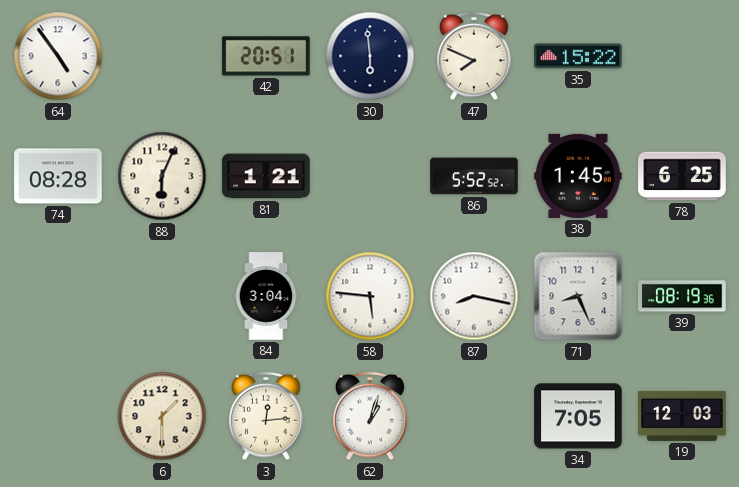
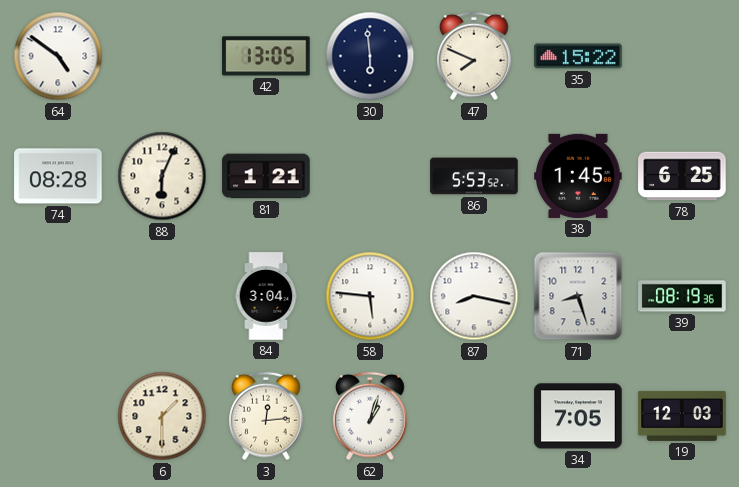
64: 4:54 -> 4:51 (58, 56)
42: 20:51 -> 13:05 (266, 56)
86: 5:52 -> 5:53 (474, 176)
71: 8:26 -> 8:27 (578, 296)
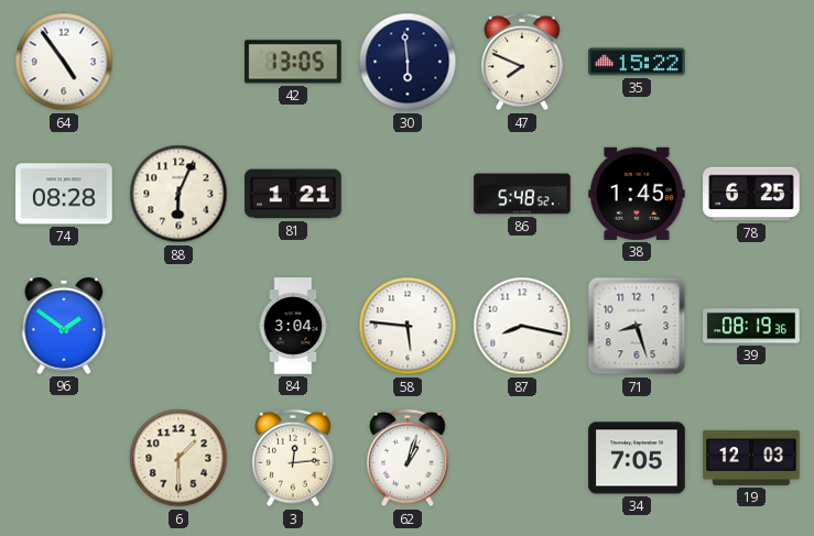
64: 4:51 -> 4:54 (64, 62)
86: 5:53 -> 5:48 (522, 194)
96: none -> 1:51 (64, 326)
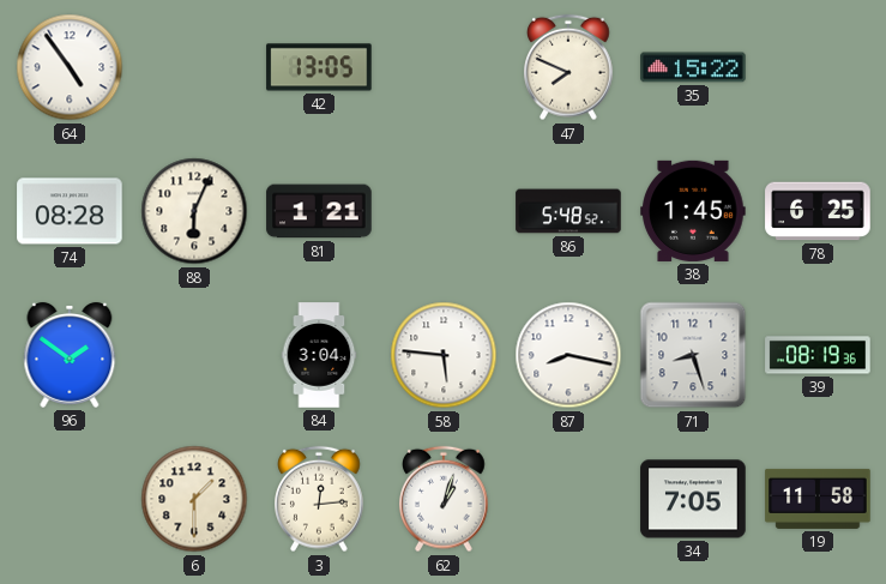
30: 5:59 -> none (408, 62)
19: 12:03 -> 11:58 (818, 499)
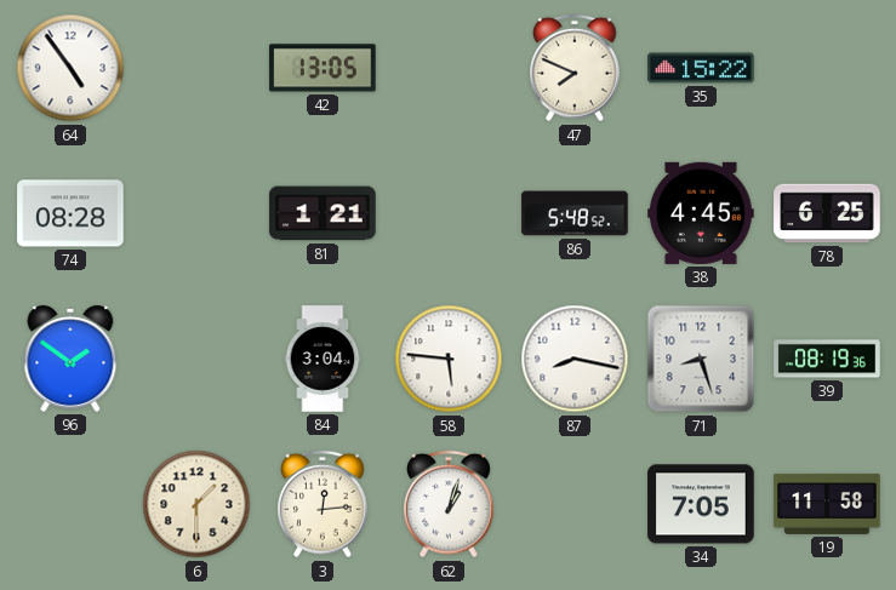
88: 6:04 -> none (194, 211)
38: 1:45 -> 4:45 (701, 213)
